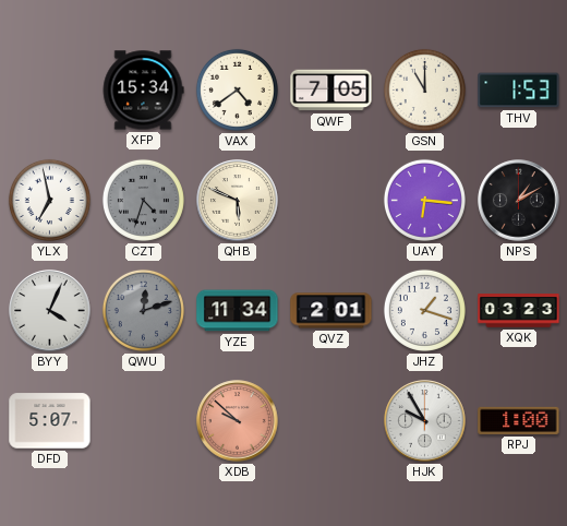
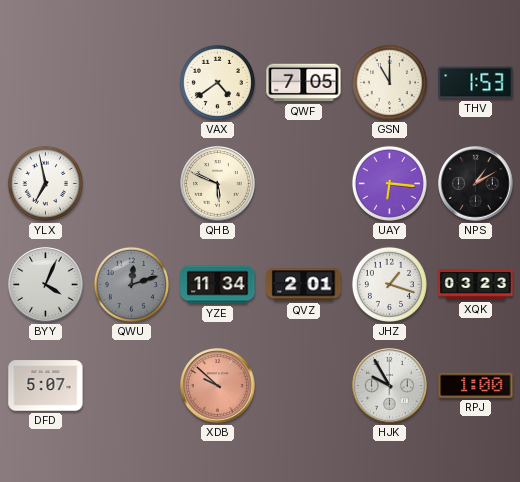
XFP: 15:34 -> none (143, 91)
CZT: 4:33 -> none (143, 200)
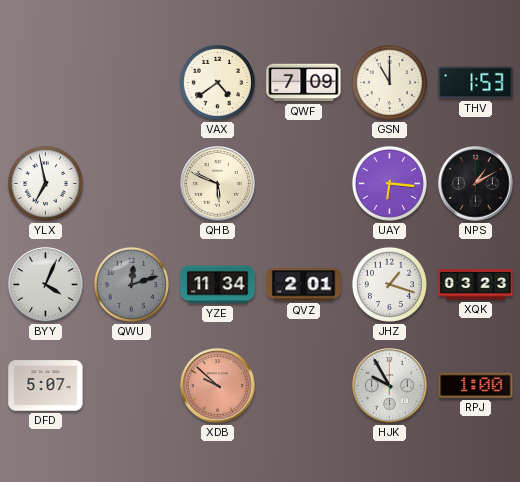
QWF: 7:05 -> 7:09 (304, 83)
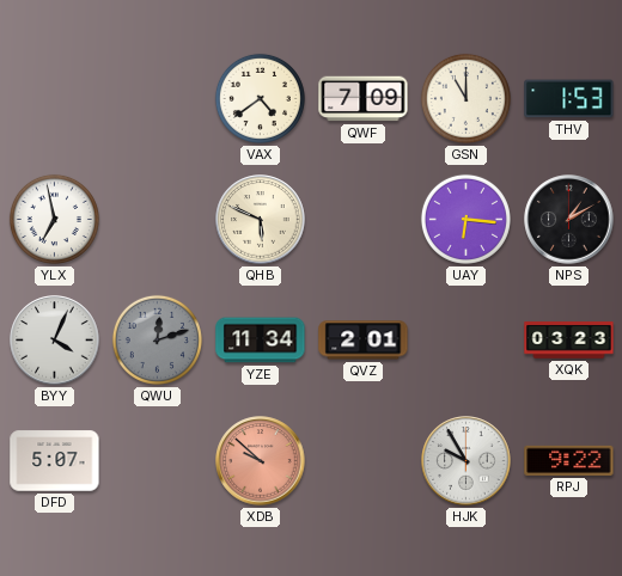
JHZ: 1:18 -> none (389, 284)
RPJ: 1:00 -> 9:22 (569, 460)
